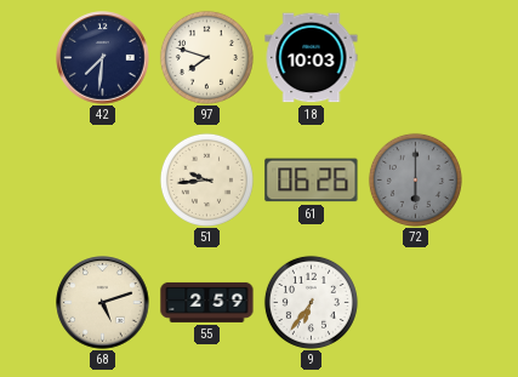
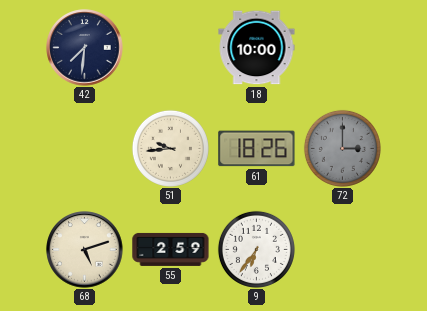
97: 7:48 -> none (206, 57)
18: 10:03 -> 10:00 (257, 48)
61: 06:26 -> 18:26 (257, 149)
72: 6:00 -> 3:00 (342, 148)
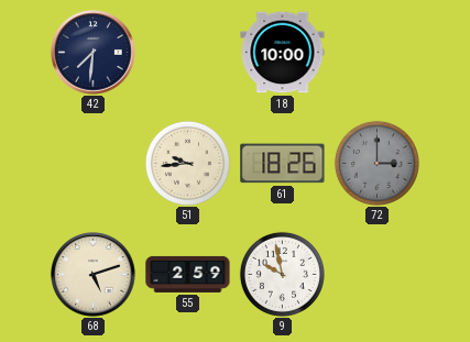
9: 6:36 -> 9:58 (282, 274)
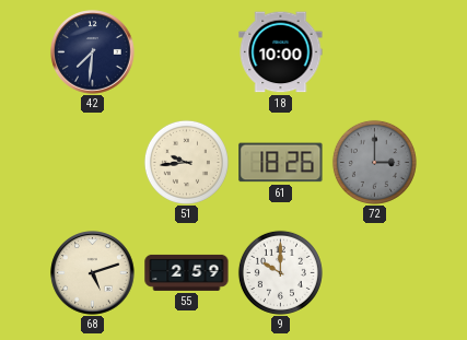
9: 9:58 -> 10:00 (280, 272)
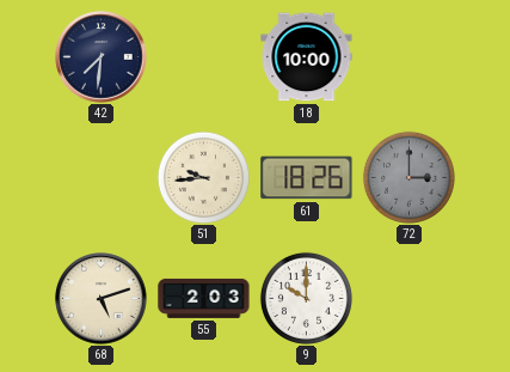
55: 2:59 -> 2:03 (204, 298)
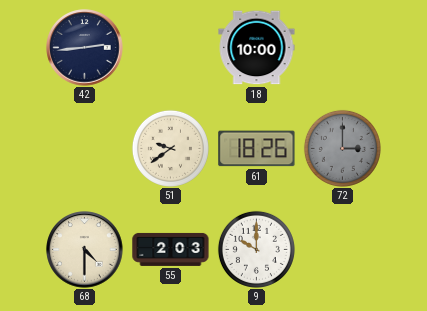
42: 7:31 -> 2:44 (85, 48)
51: 9:44 -> 9:39 (170, 148)
68: 5:12 -> 4:30 (85, 250)
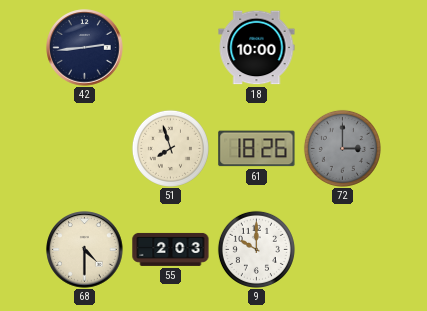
51: 9:39 -> 7:57 (170, 148)
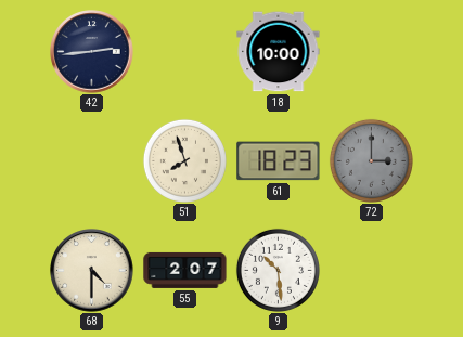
61: 18:26 -> 18:23 (279, 161)
55: 2:03 -> 2:07 (185, 270)
9: 10:00 -> 10:29 (278, 270)
